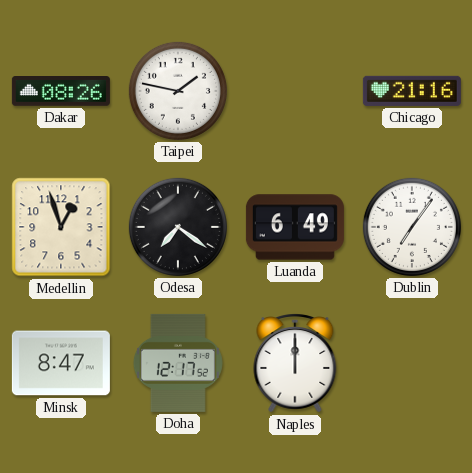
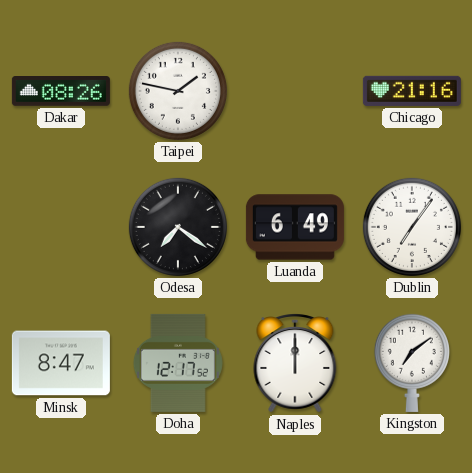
Medellin: 12:57 -> none (61, 227)
Kingston: none -> 7:09 (412, 363)
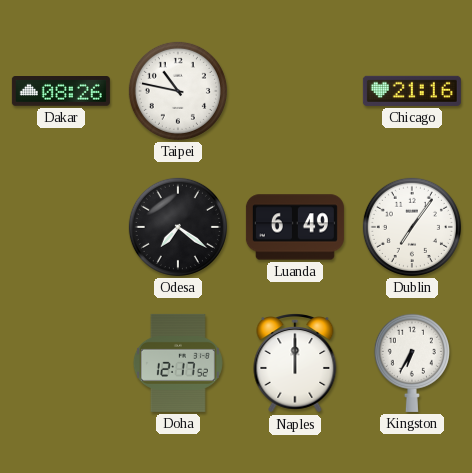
Taipei: 1:47 -> 10:47 (178, 91)
Minsk: 8:47 -> none (61, 363)
Kingston: 7:09 -> 6:35 (412, 363)
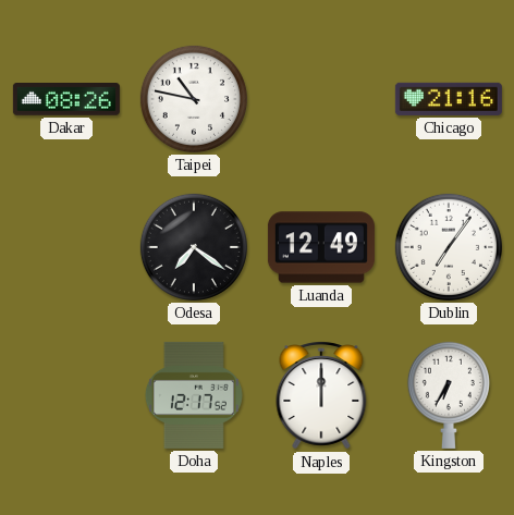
Luanda: 6:49 -> 12:49 (321, 247)
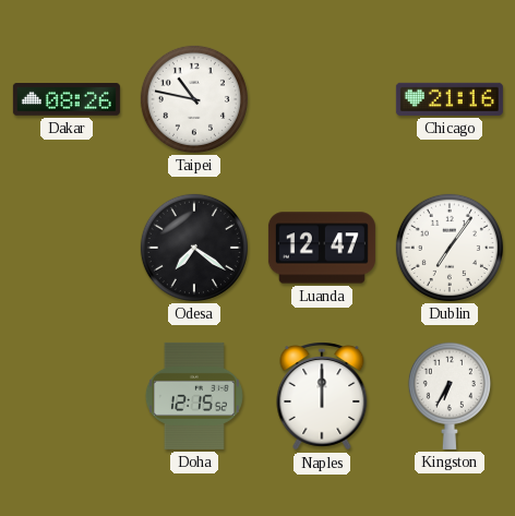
Luanda: 12:49 -> 12:47 (322, 248)
Doha: 12:17 -> 12:15 (194, 396)
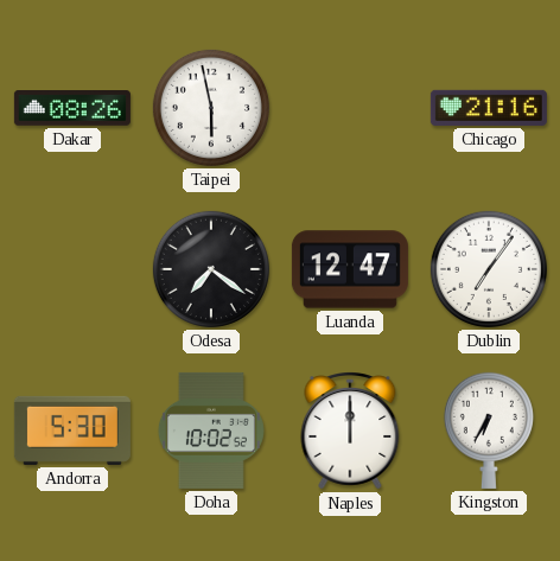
Taipei: 10:47 -> 5:58 (211, 108)
Andorra: none -> 5:30 (72, 431)
Doha: 12:15 -> 10:02 (211, 431)
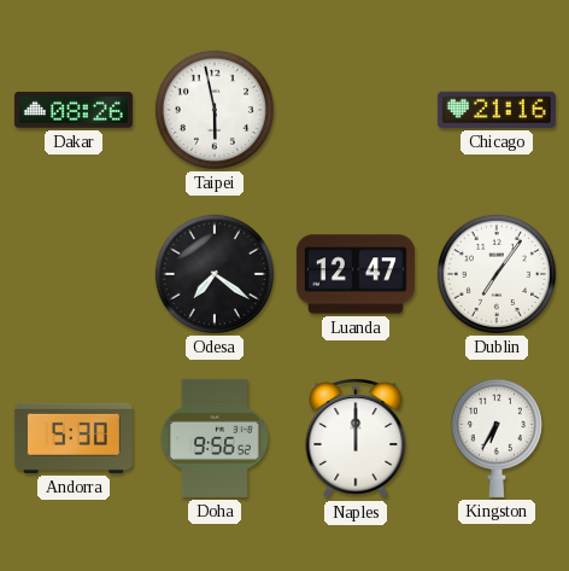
Doha: 10:02 -> 9:56 (215, 438)
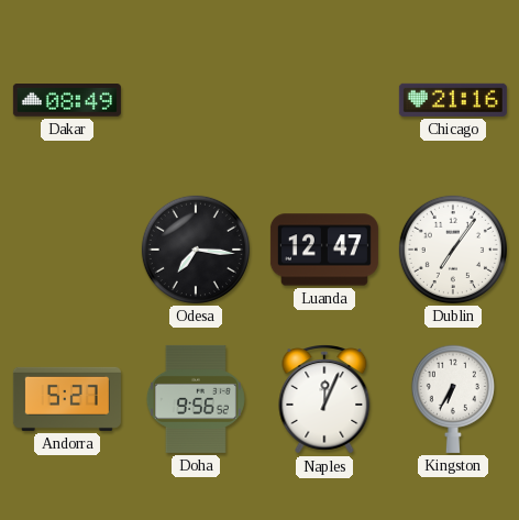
Dakar: 08:26 -> 08:49 (67, 101)
Taipei: 5:58 -> none (215, 110)
Odesa: 7:21 -> 7:16 (196, 250)
Andorra: 5:30 -> 5:27 (67, 399)
Naples: 12:00 -> 12:04 (324, 400)
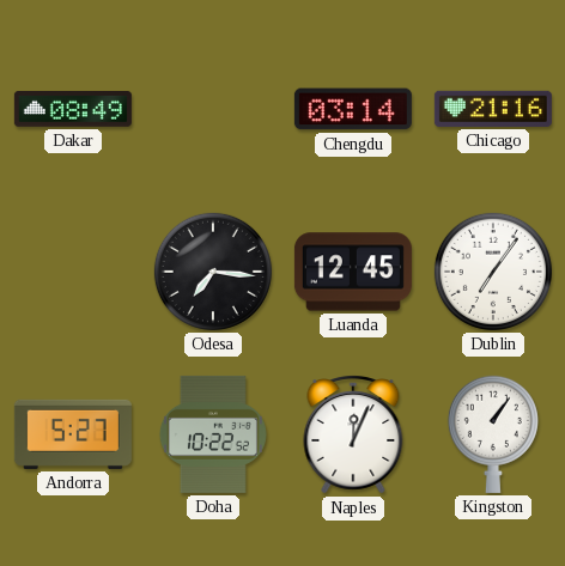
Chengdu: none -> 03:14 (353, 109)
Luanda: 12:47 -> 12:45 (353, 272)
Doha: 9:56 -> 10:22 (213, 434)
Kingston: 6:35 -> 1:06 (493, 434)
